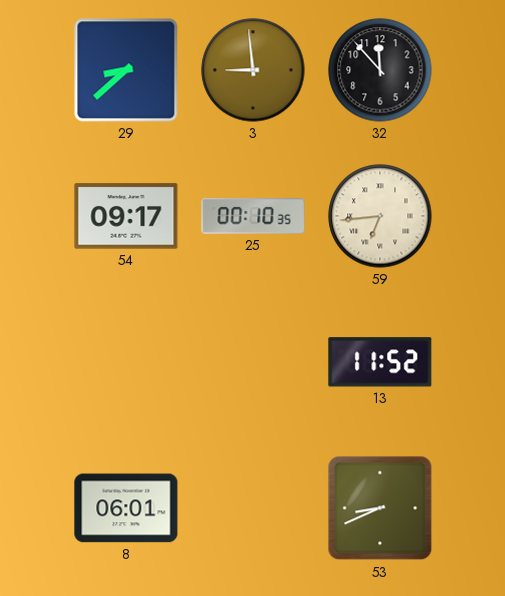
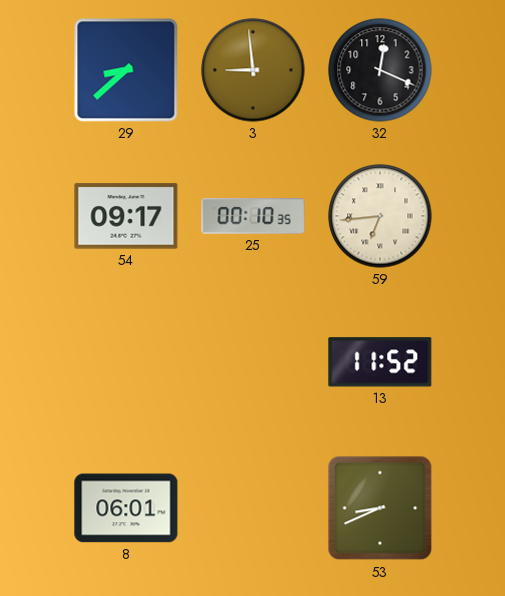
32: 11:53 -> 12:19 (380, 70)
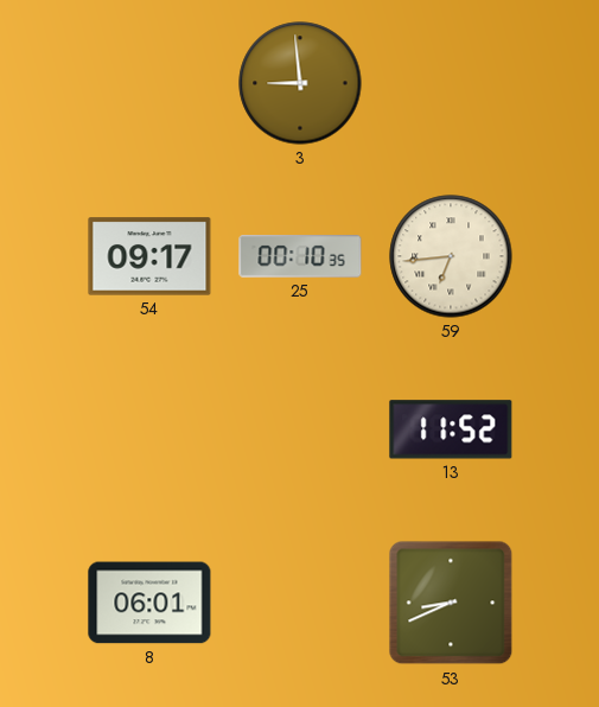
29: 8:38 -> none (126, 70)
32: 12:19 -> none (380, 70)
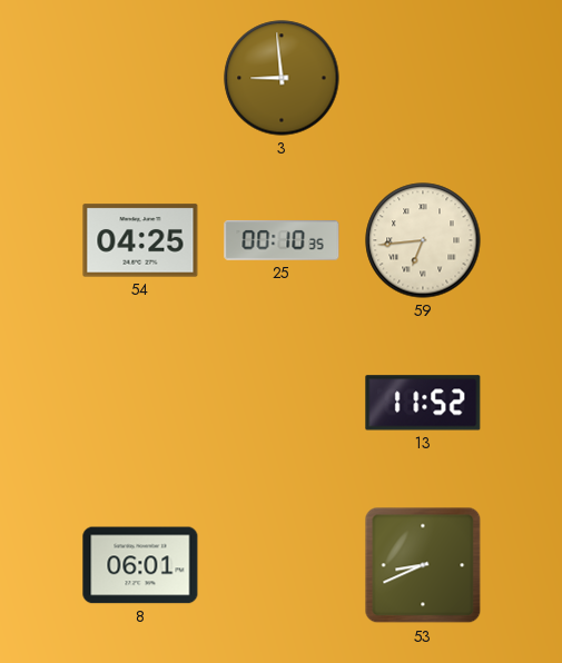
54: 09:17 -> 04:25 (140, 240)
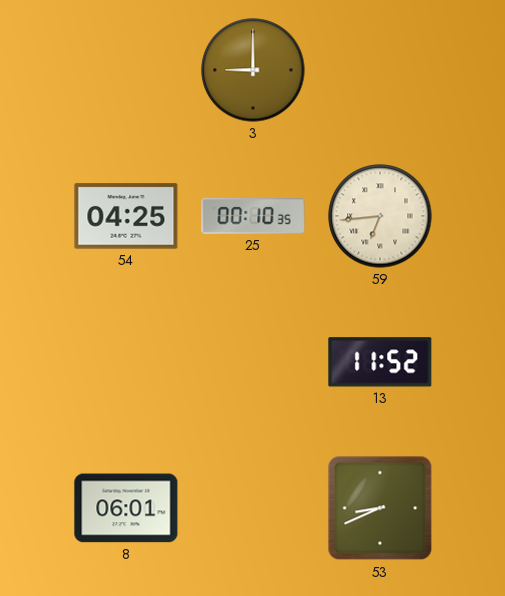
3: 8:59 -> 9:00 (253, 70)
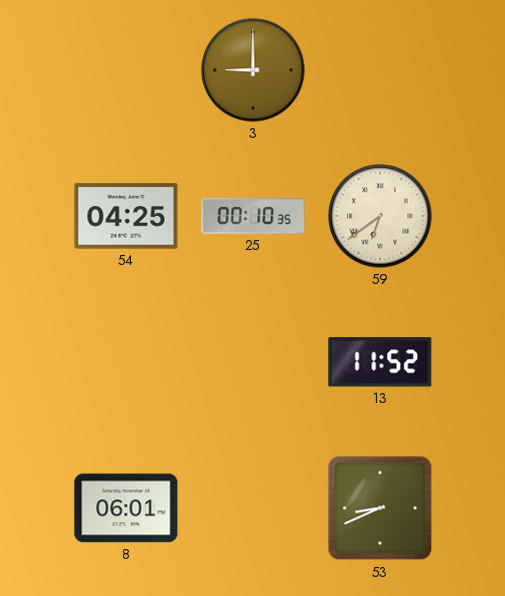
59: 6:44 -> 6:39 (380, 216)
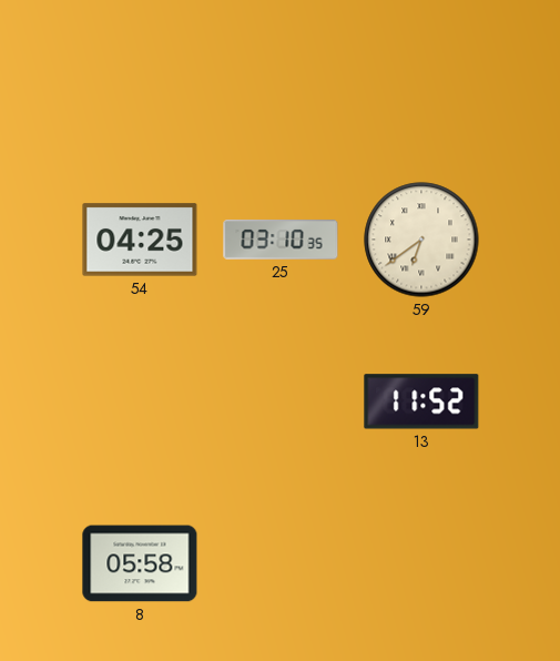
3: 9:00 -> none (253, 70)
25: 00:10 -> 03:10 (281, 240)
8: 06:01 -> 05:58 (140, 563)
53: 8:41 -> none (380, 508)
